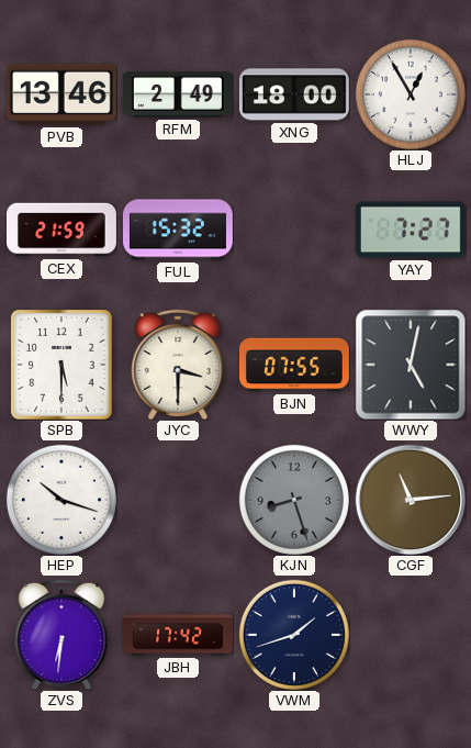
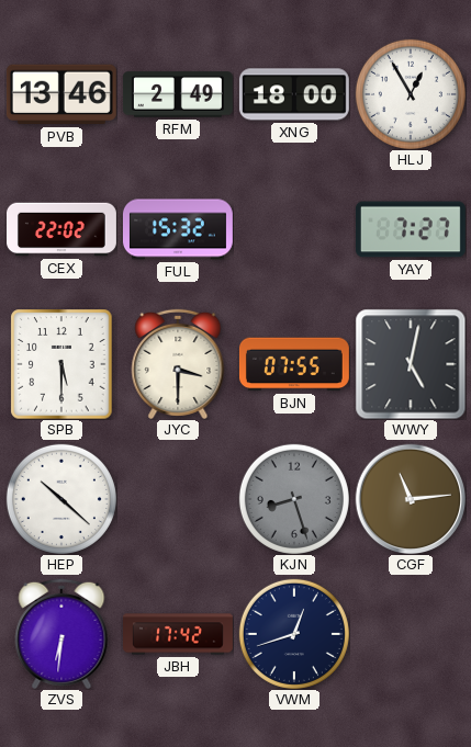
CEX: 21:59 -> 22:02 (63, 229)
HEP: 10:18 -> 10:22 (61, 499)
VWM: 1:42 -> 12:42 (294, 634)
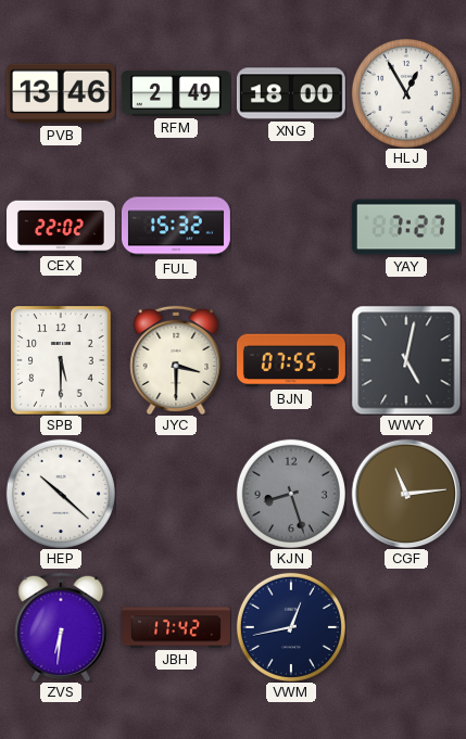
VWM: 12:42 -> 12:43 (291, 627)
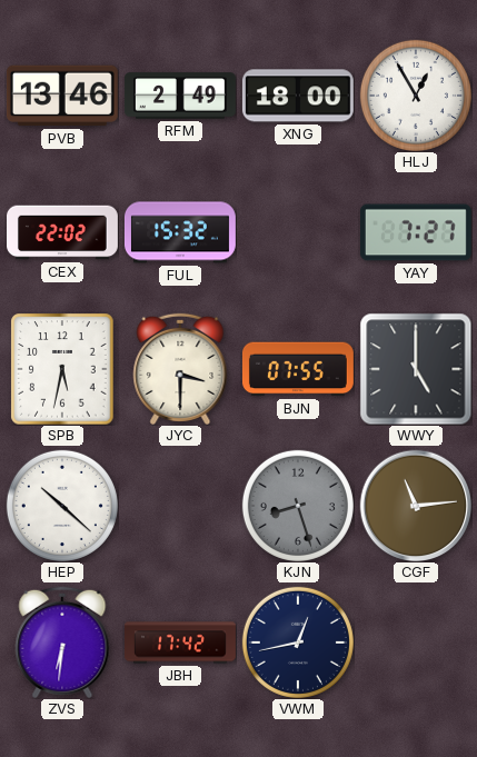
SPB: 5:30 -> 5:32 (62, 369)
WWY: 5:02 -> 5:00 (416, 369)
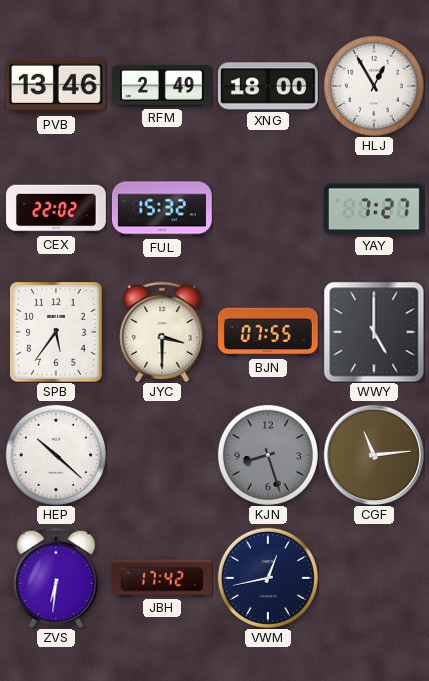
SPB: 5:32 -> 5:36 (56, 332)
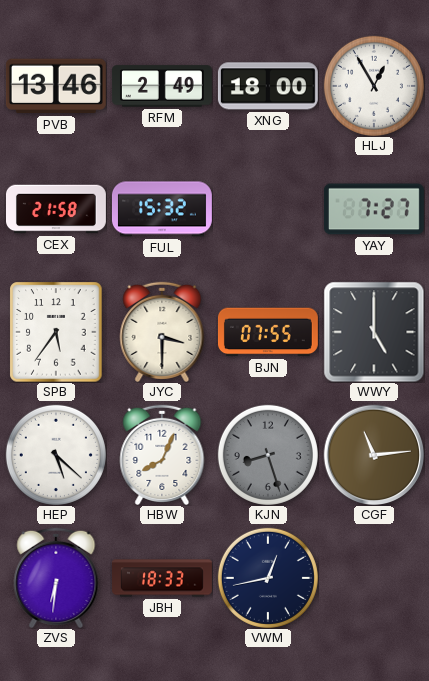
CEX: 22:02 -> 21:58 (57, 209)
HEP: 10:22 -> 5:22 (56, 455)
HBW: none -> 8:04 (162, 455)
JBH: 17:42 -> 18:33 (163, 578)
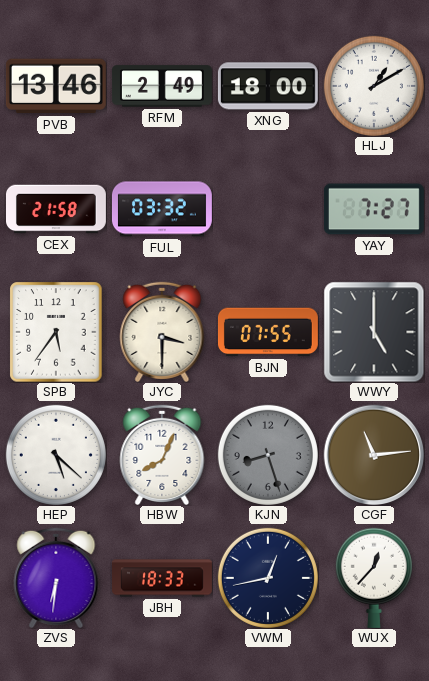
HLJ: 12:55 -> 1:10 (374, 86)
FUL: 15:32 -> 03:32 (162, 209)
WUX: none -> 12:37 (374, 578)
